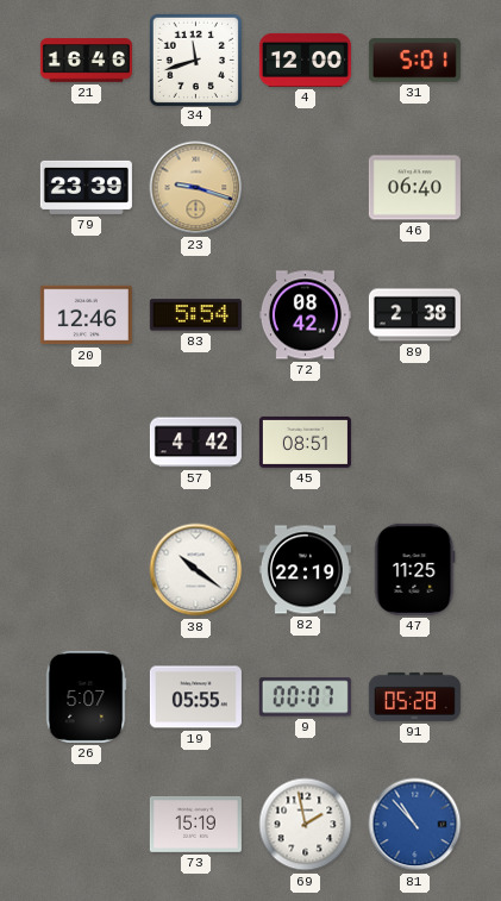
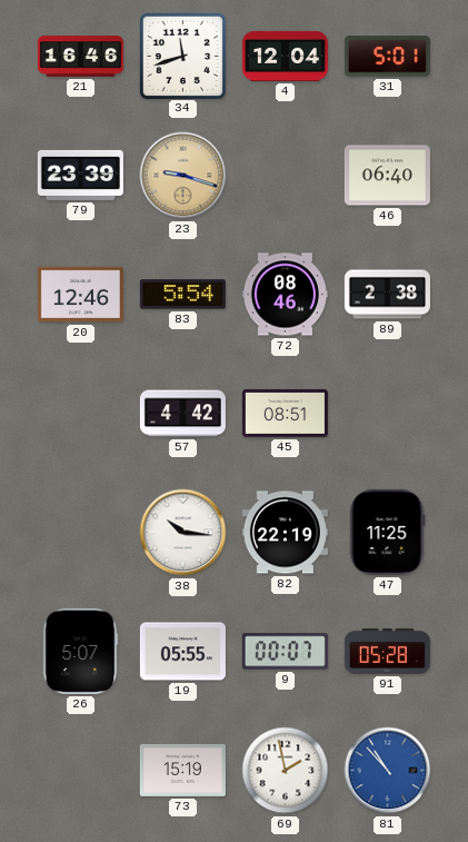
4: 12:00 -> 12:04 (285, 56)
72: 08:42 -> 08:46 (285, 295)
38: 10:21 -> 10:16 (183, 533)
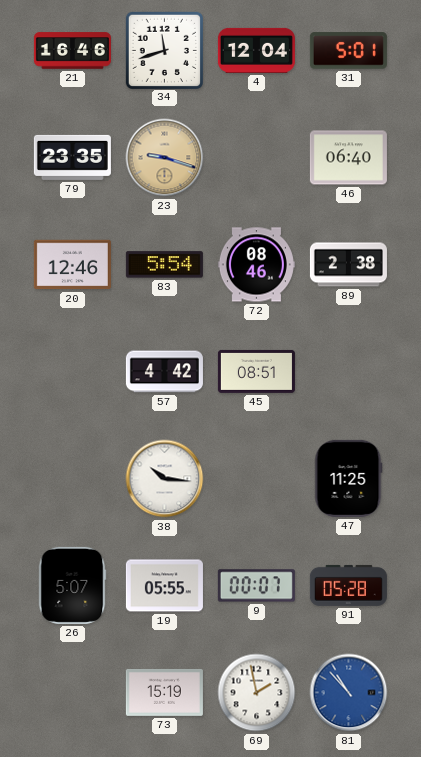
79: 23:39 -> 23:35 (72, 157)
82: 22:19 -> none (285, 533)
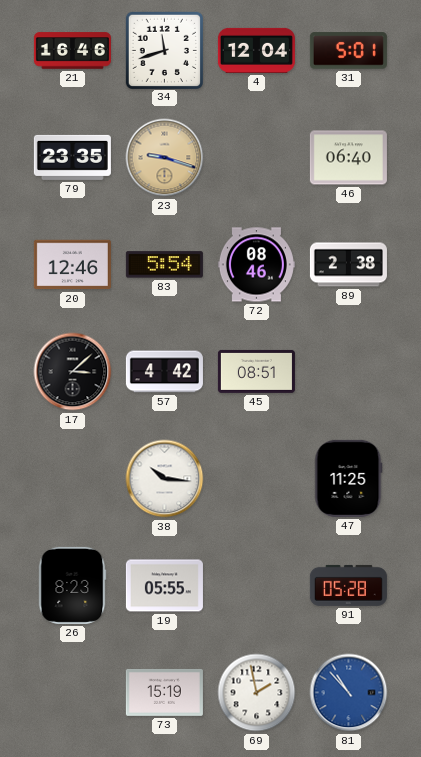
17: none -> 3:08 (73, 372)
26: 5:07 -> 8:23 (72, 585)
9: 00:07 -> none (256, 586)
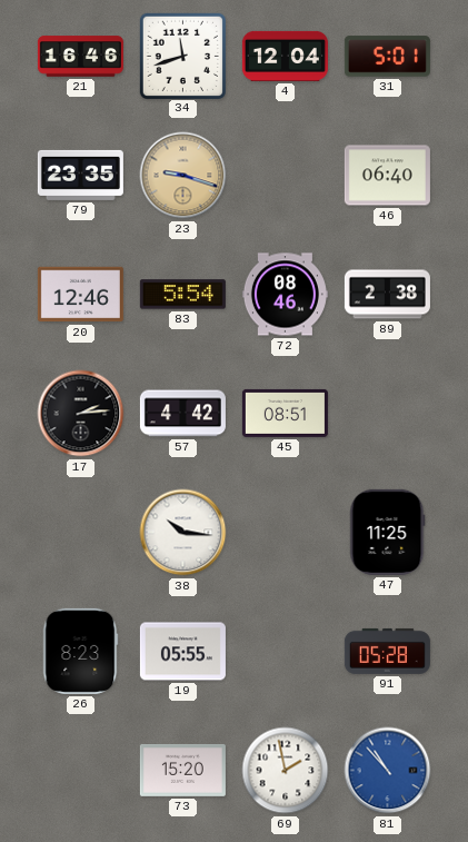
17: 3:08 -> 2:14 (81, 414)
73: 15:19 -> 15:20 (182, 770)
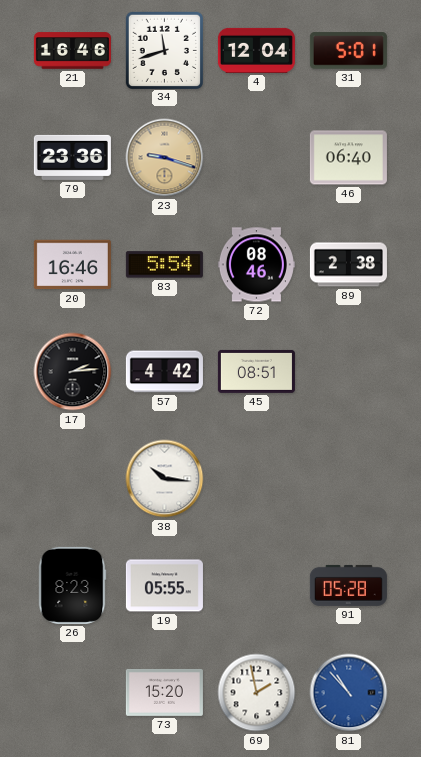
79: 23:35 -> 23:36 (72, 157)
20: 12:46 -> 16:46 (72, 265)
47: 11:25 -> none (387, 532)
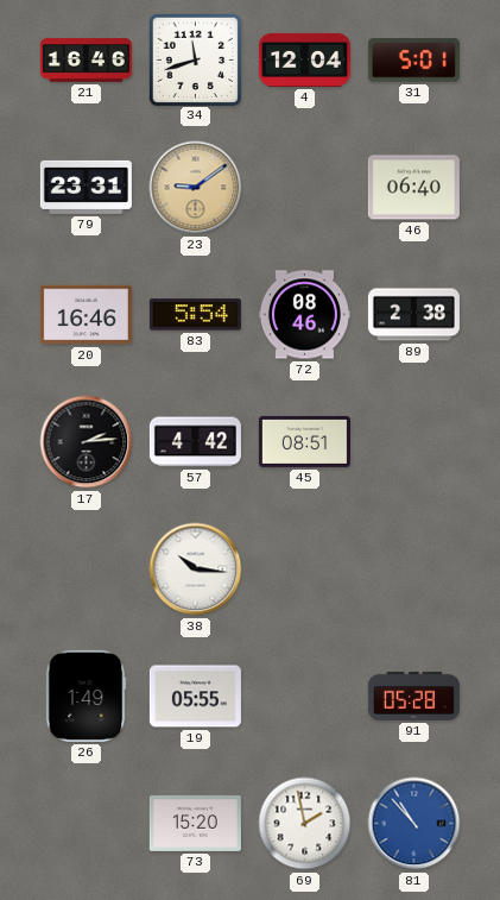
79: 23:36 -> 23:31 (86, 187)
23: 9:18 -> 9:09 (196, 188)
26: 8:23 -> 1:49 (86, 696)
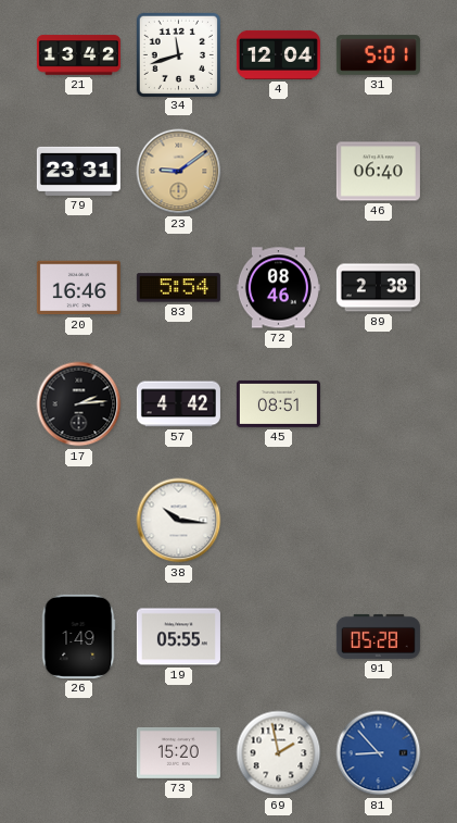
21: 16:46 -> 13:42 (78, 55)
81: 10:53 -> 8:53 (379, 753)
